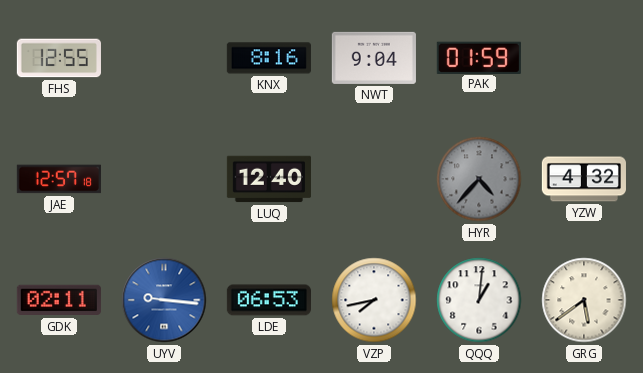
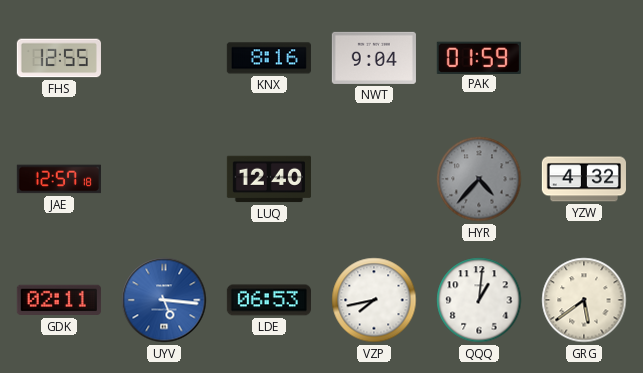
UYV: 9:16 -> 5:16 (164, 300)
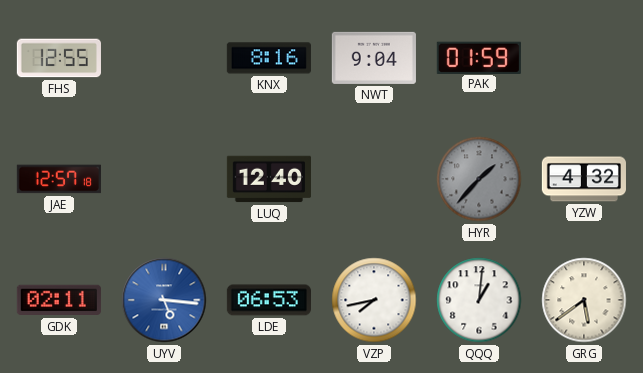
HYR: 4:37 -> 1:37 (479, 179)
